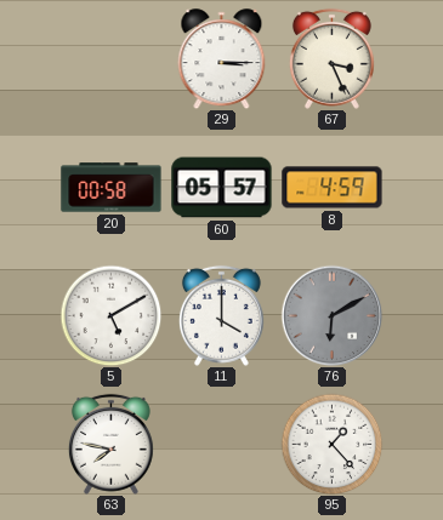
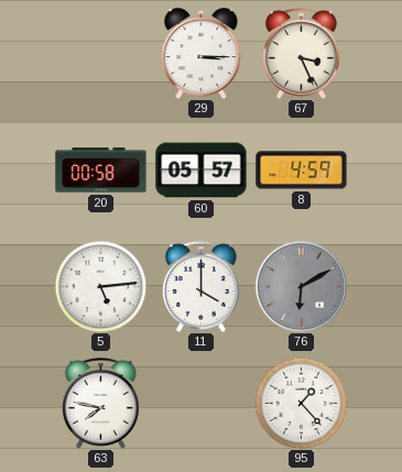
5: 5:10 -> 5:14 (100, 286)
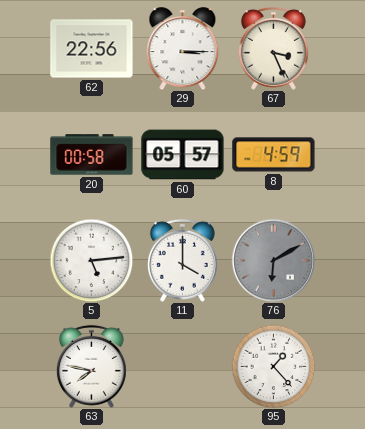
62: none -> 22:56 (92, 49)
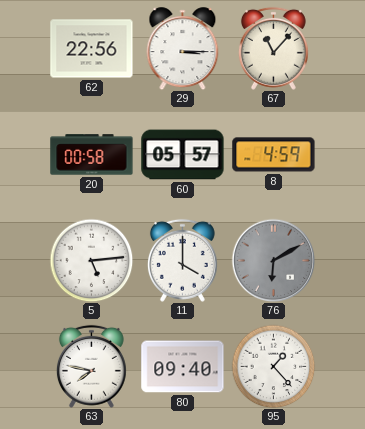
67: 3:26 -> 11:07 (273, 48)
80: none -> 09:40 (183, 367)
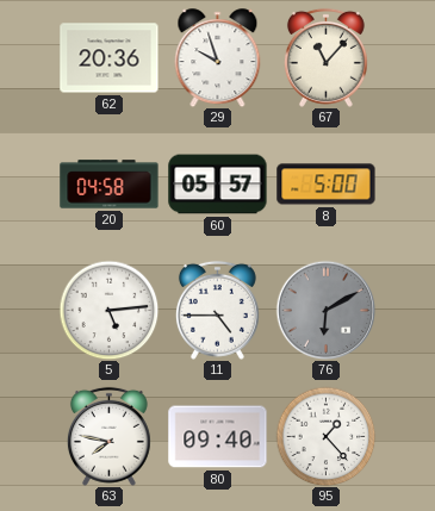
62: 22:56 -> 20:36 (110, 58)
29: 3:15 -> 9:57 (218, 58)
20: 00:58 -> 04:58 (110, 185)
8: 4:59 -> 5:00 (327, 185)
11: 4:00 -> 4:45 (217, 310)
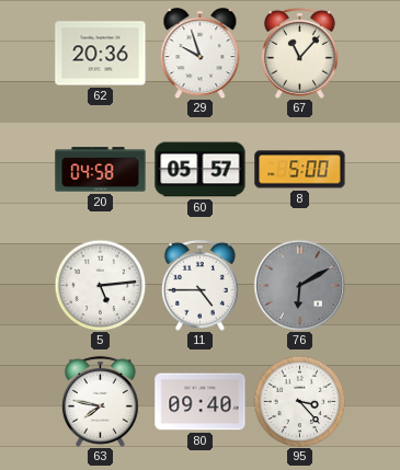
95: 1:23 -> 3:23 (299, 401)
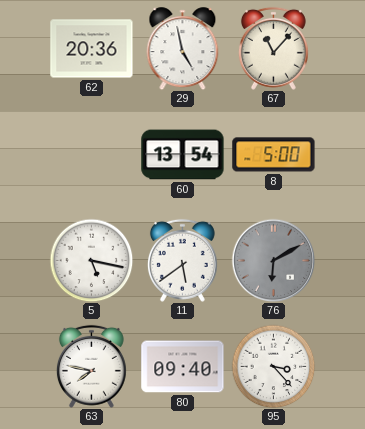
29: 9:57 -> 4:58 (183, 49)
20: 04:58 -> none (101, 170)
60: 05:57 -> 13:54 (183, 155)
5: 5:14 -> 5:17 (91, 260)
11: 4:45 -> 5:39 (182, 260)
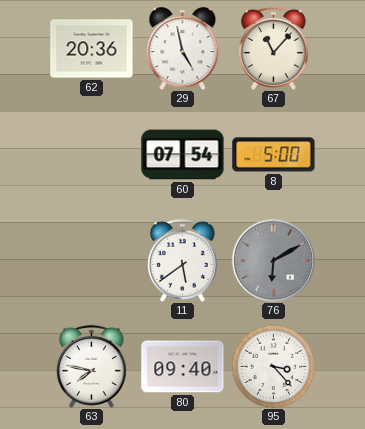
60: 13:54 -> 07:54 (183, 155)
5: 5:17 -> none (91, 260)
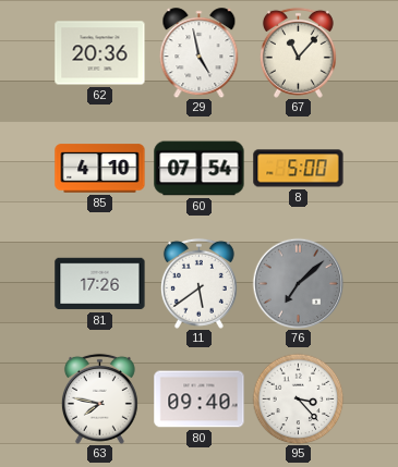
85: none -> 4:10 (100, 169)
81: none -> 17:26 (100, 284)
76: 6:10 -> 7:08 (298, 283)
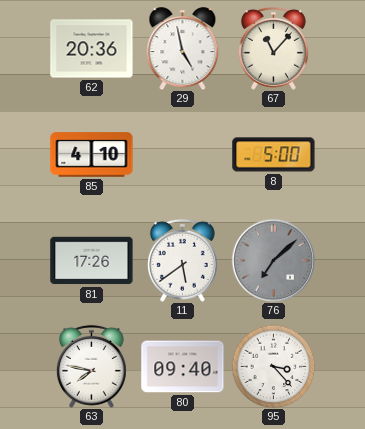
60: 07:54 -> none (200, 169)
